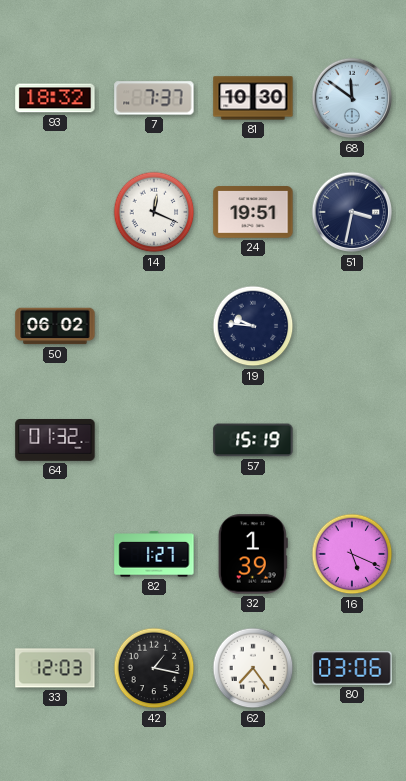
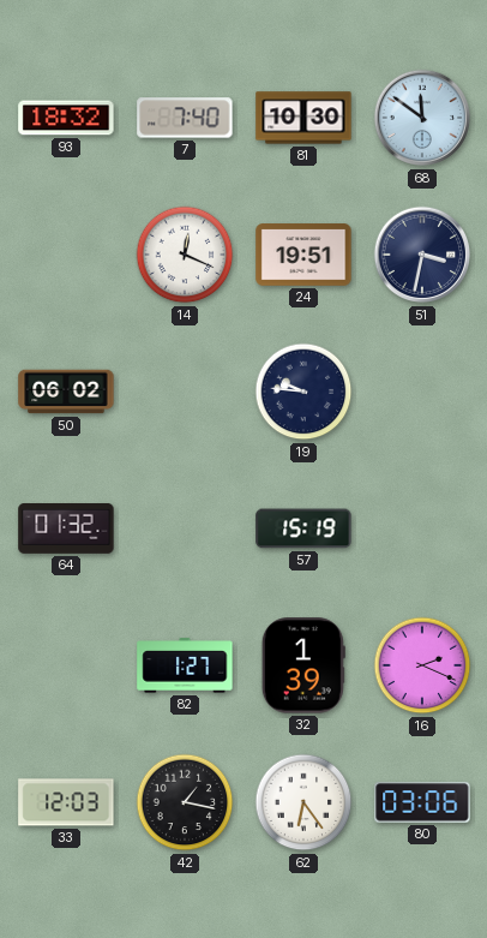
7: 7:37 -> 7:40 (185, 118)
16: 5:19 -> 2:19 (422, 665)
62: 7:24 -> 6:24 (303, 802)
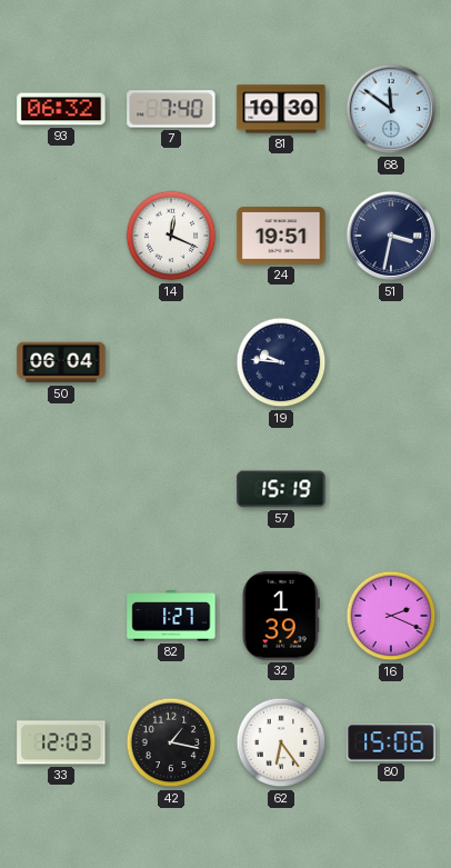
93: 18:32 -> 06:32 (61, 109)
50: 06:02 -> 06:04 (61, 362)
64: 01:32 -> none (66, 530)
80: 03:06 -> 15:06 (391, 742)
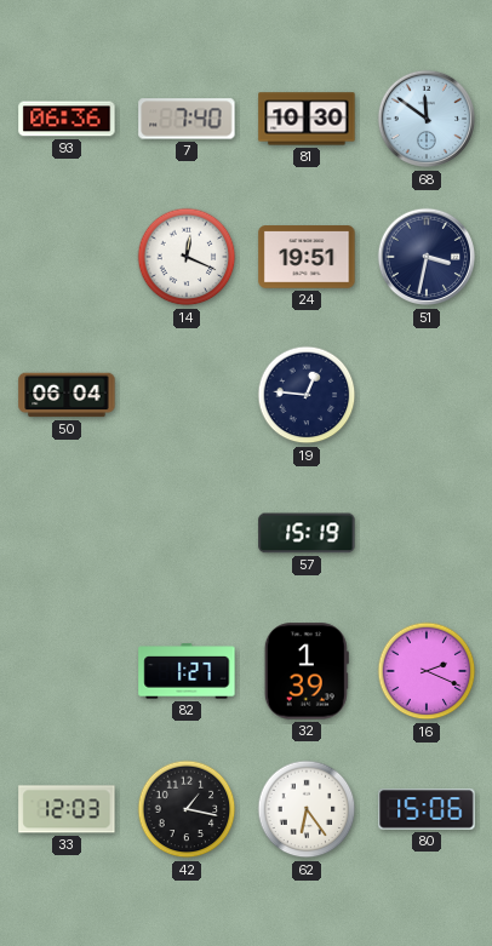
93: 06:32 -> 06:36 (67, 119)
19: 9:46 -> 12:46 (307, 395)
